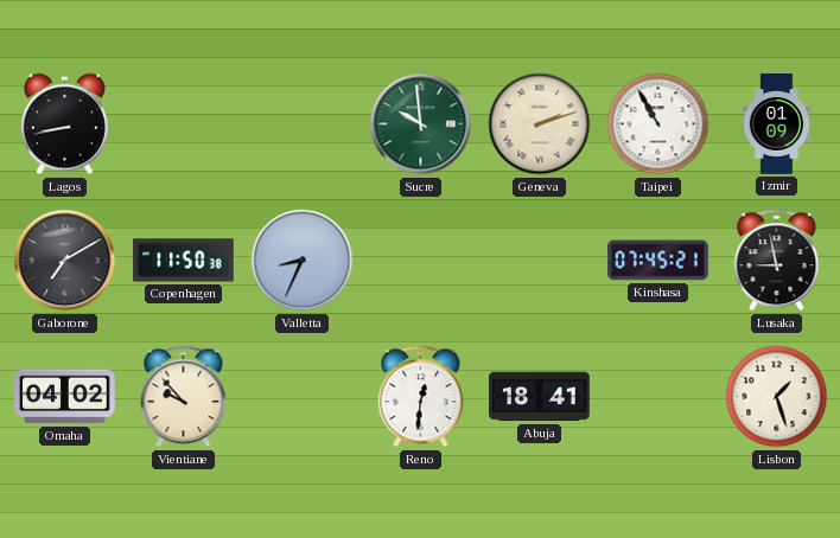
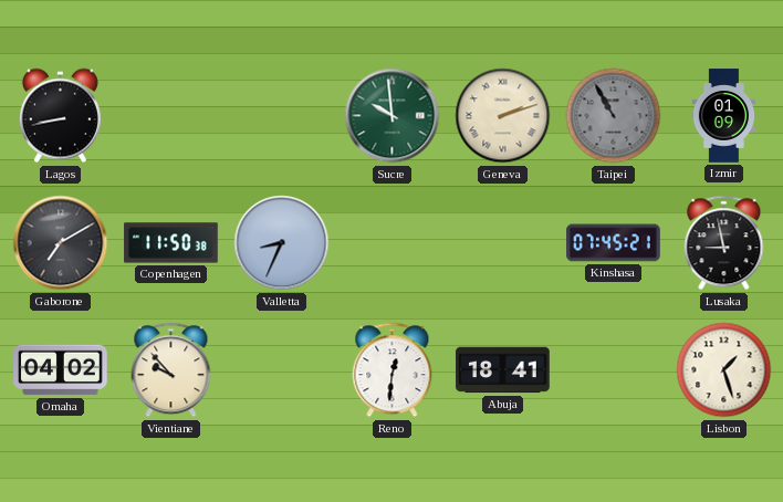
Taipei dial: white -> grey (614, 116)
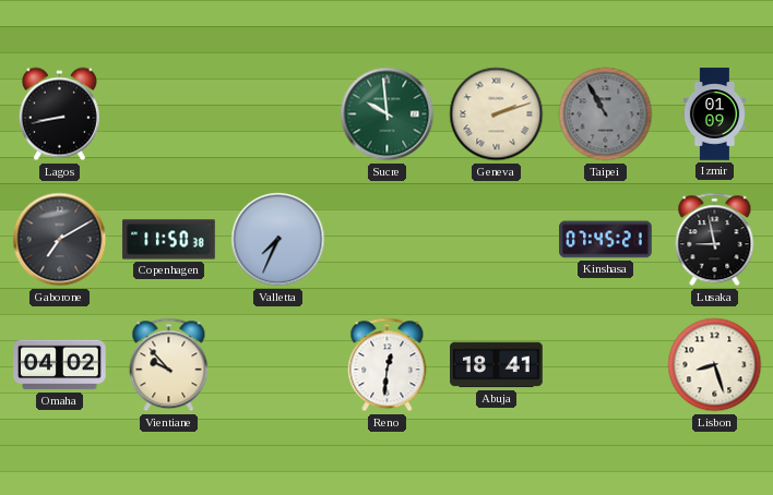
Valletta: 8:34 -> 7:34 (278, 240)
Lisbon: 1:27 -> 8:27 (715, 365)
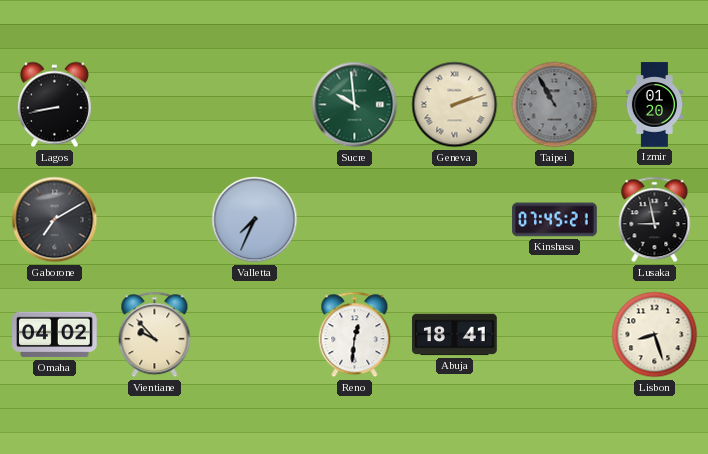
Izmir: 01:09 -> 01:20 (654, 105)
Copenhagen: 11:50 -> none (169, 240)
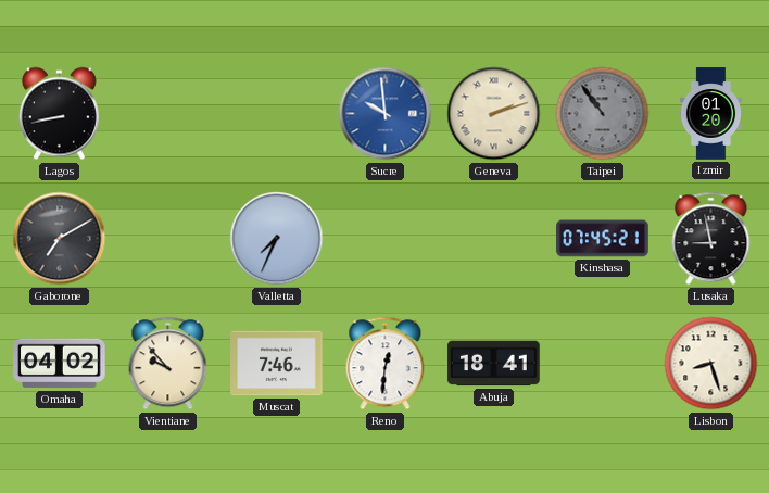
Sucre dial: green -> blue (386, 114)
Taipei: 10:55 -> 10:54 (603, 114)
Muscat: none -> 7:46 (277, 364)
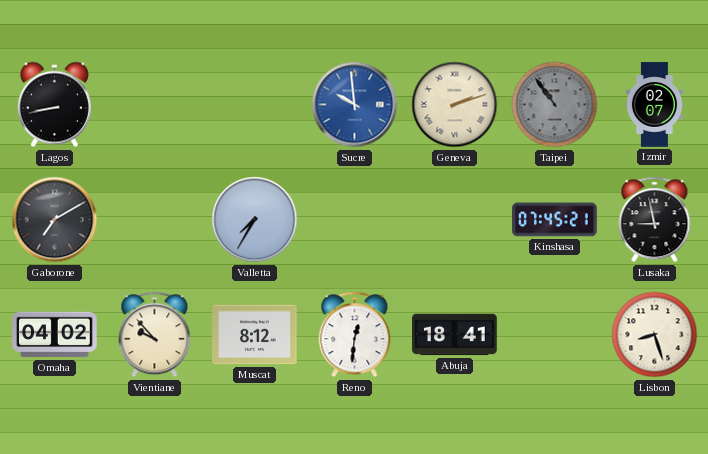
Izmir: 01:20 -> 02:07 (654, 105)
Valletta: 7:34 -> 7:35 (255, 220)
Muscat: 7:46 -> 8:12 (255, 335)
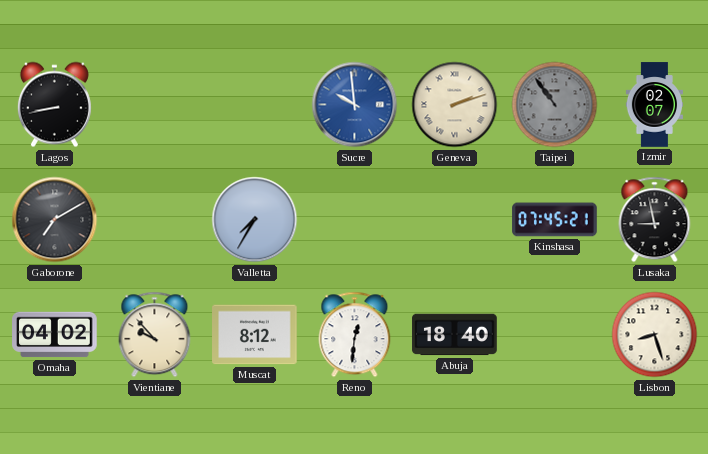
Abuja: 18:41 -> 18:40 (455, 335)
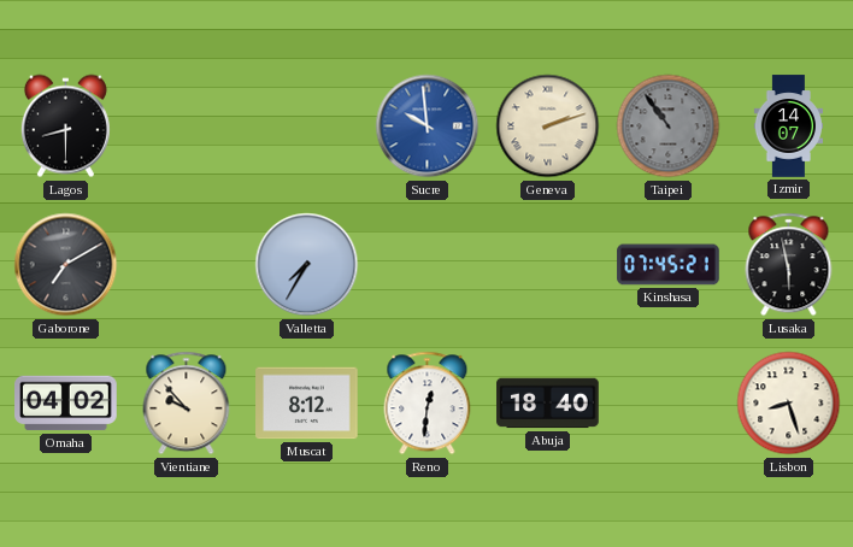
Lagos: 8:43 -> 8:30 (65, 127)
Izmir: 02:07 -> 14:07 (788, 127)
Lusaka: 8:58 -> 5:58 (789, 265)
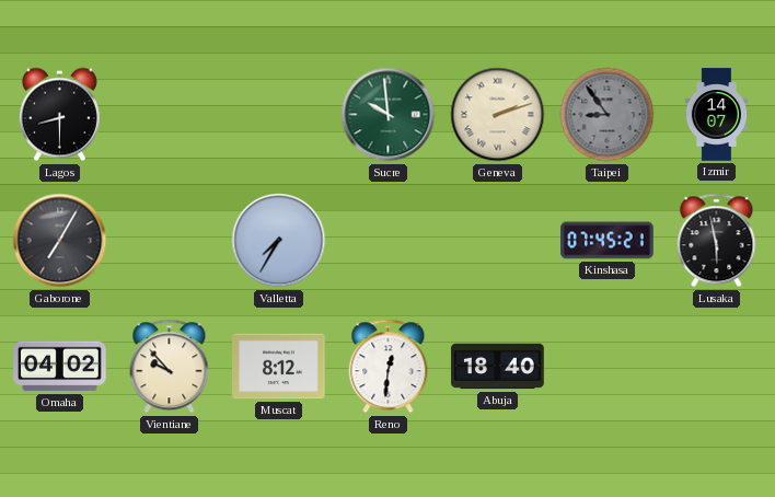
Sucre dial: blue -> green (389, 115)
Taipei: 10:54 -> 8:54 (608, 115)
Gaborone: 7:10 -> 7:05 (60, 241)
Lisbon: 8:27 -> none (789, 404)
